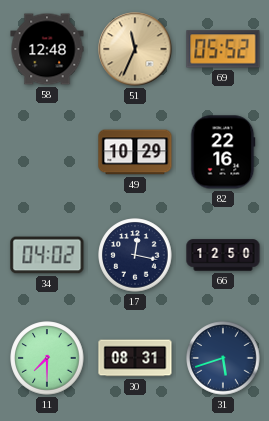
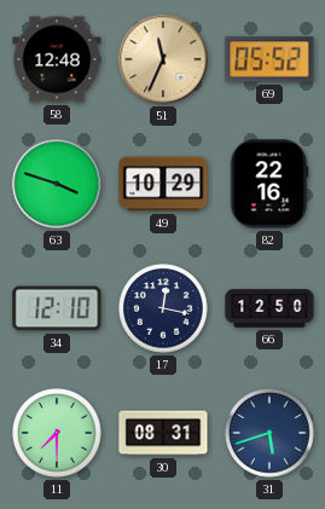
63: none -> 3:48 (57, 184)
34: 04:02 -> 12:10 (57, 308)
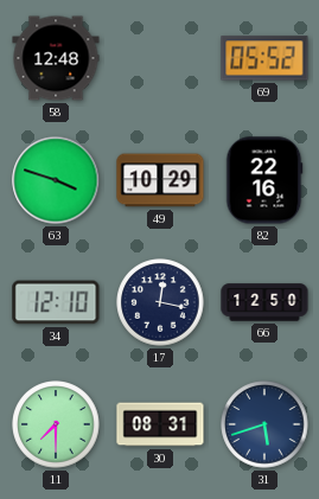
51: 11:34 -> none (163, 59)
